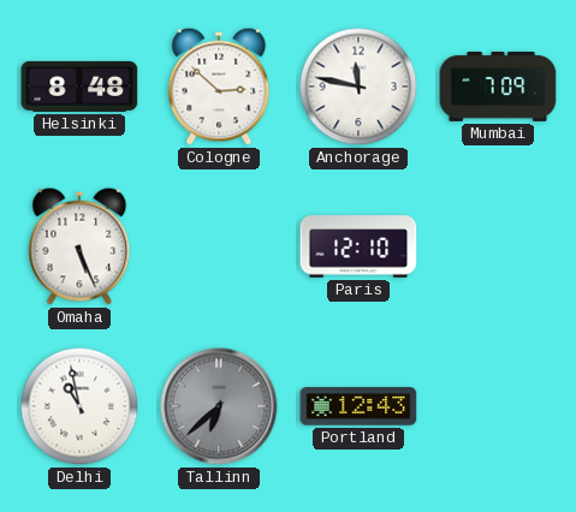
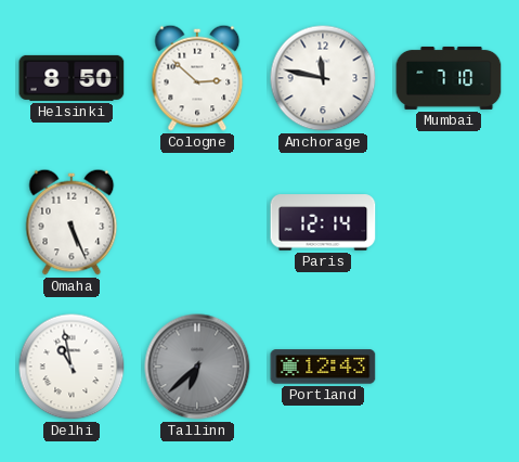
Helsinki: 8:48 -> 8:50 (72, 78)
Mumbai: 7:09 -> 7:10 (449, 78)
Paris: 12:10 -> 12:14 (323, 222)
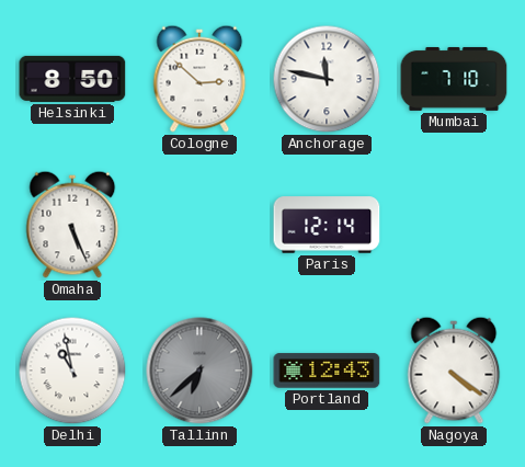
Nagoya: none -> 4:21 (454, 371)
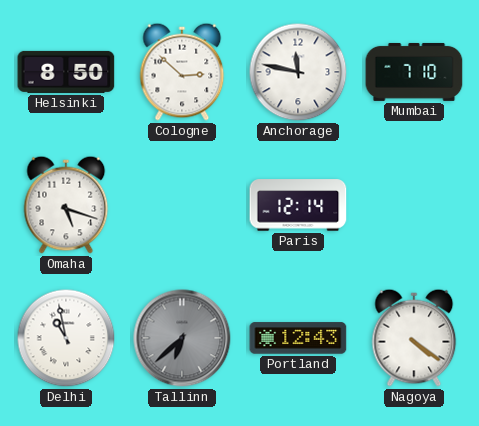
Omaha: 5:26 -> 5:18 (66, 205)
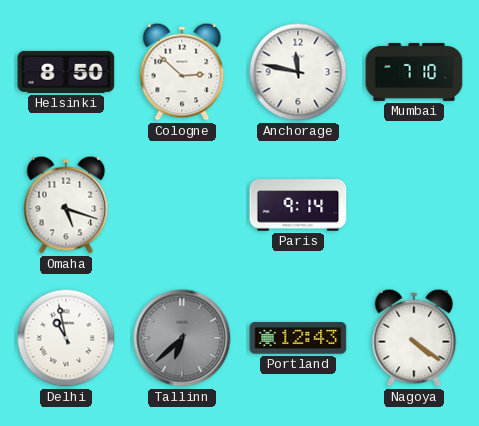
Paris: 12:14 -> 9:14 (298, 205)
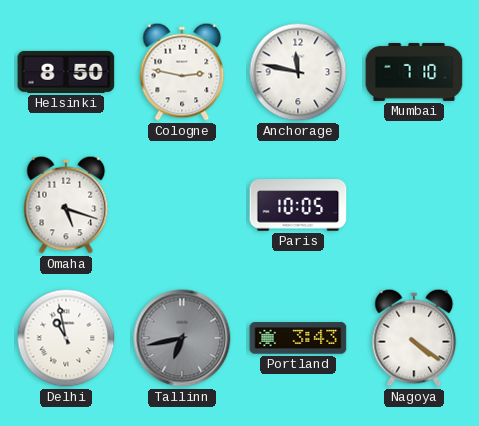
Cologne: 2:52 -> 2:47 (182, 72)
Paris: 9:14 -> 10:05 (298, 205)
Tallinn: 6:38 -> 6:43 (182, 338)
Portland: 12:43 -> 3:43 (298, 338)
